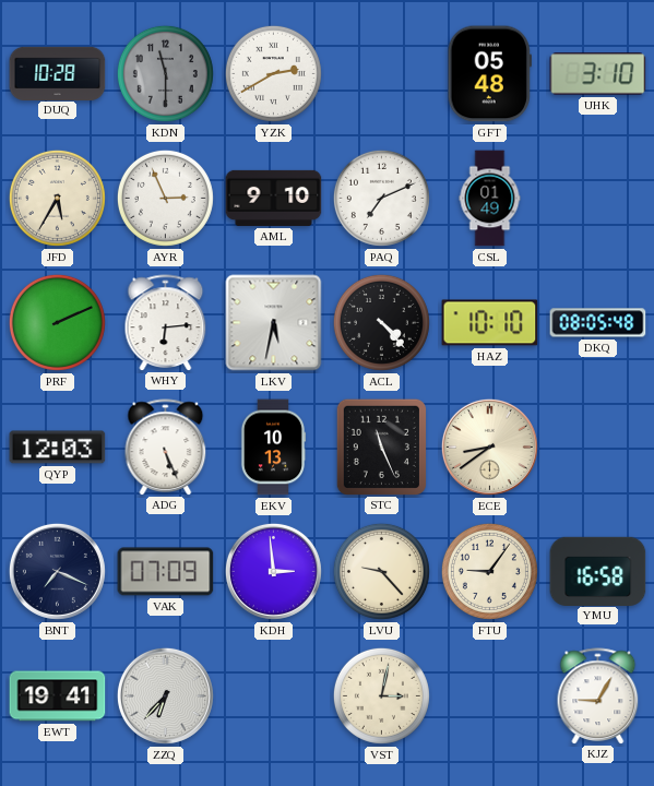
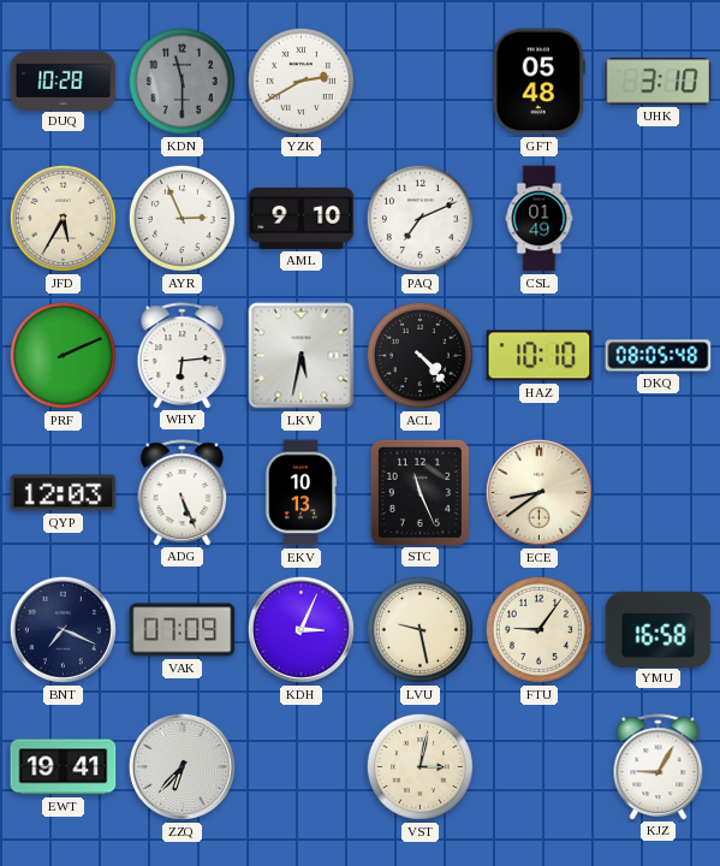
KDH: 2:59 -> 3:04 (301, 629)
LVU: 9:23 -> 9:28 (419, 629)
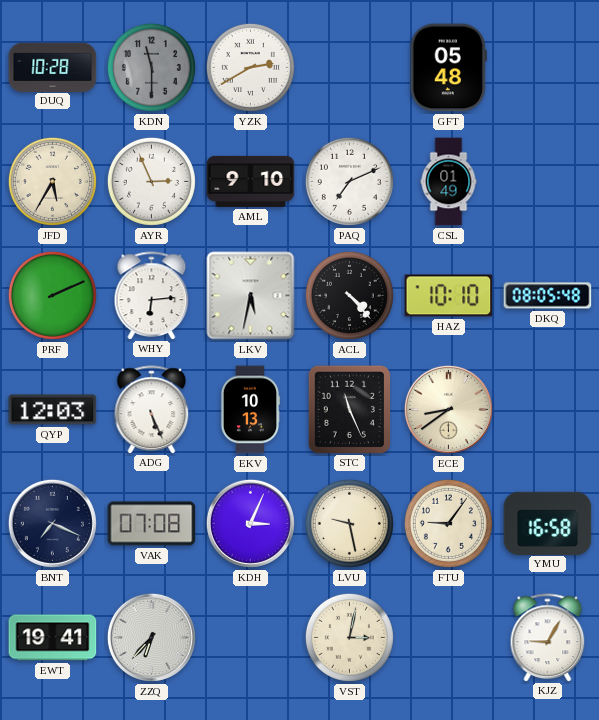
UHK: 3:10 -> none (659, 82)
VAK: 07:09 -> 07:08 (152, 524)
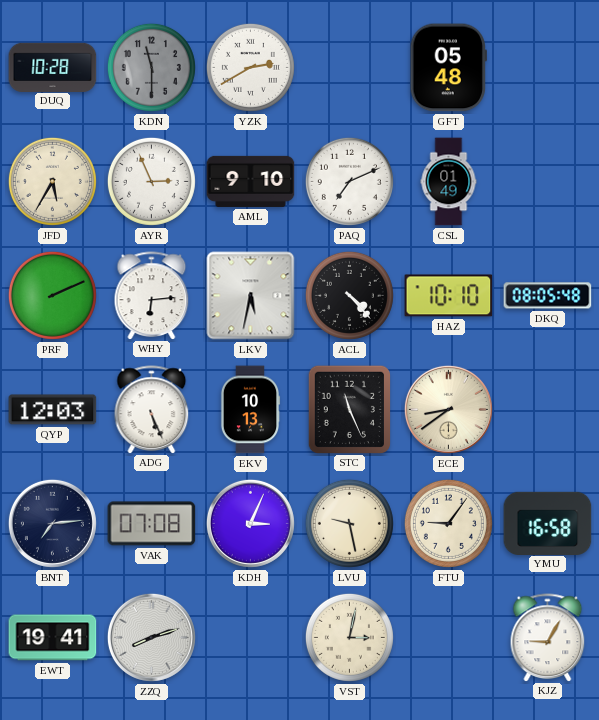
BNT: 7:19 -> 7:14 (52, 523)
ZZQ: 6:37 -> 8:12 (151, 637)
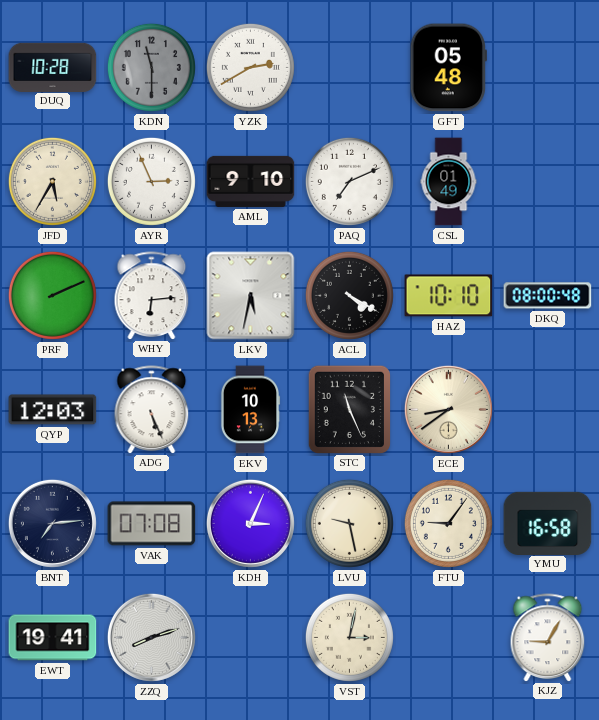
ACL: 4:23 -> 4:20 (349, 295)
DKQ: 08:05 -> 08:00 (548, 296)
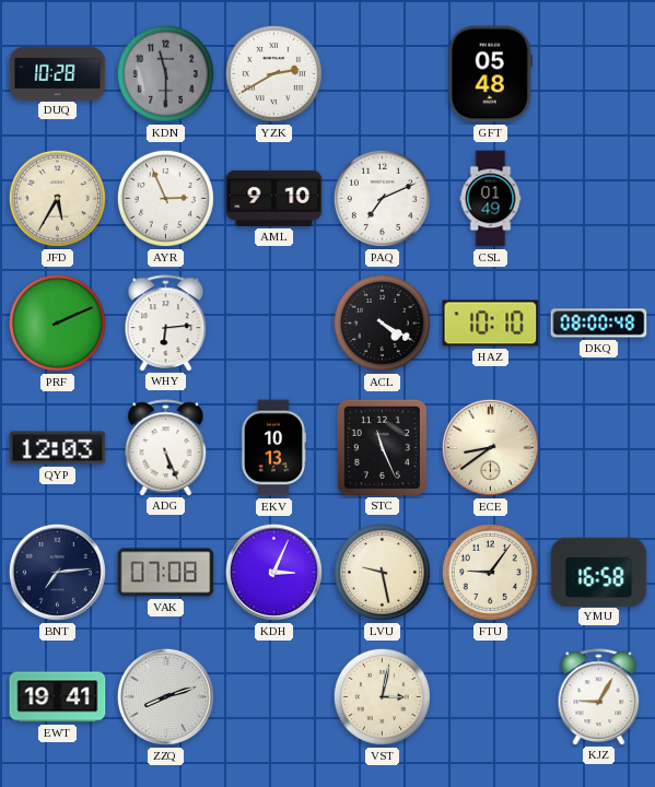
LKV: 5:32 -> none (251, 296)
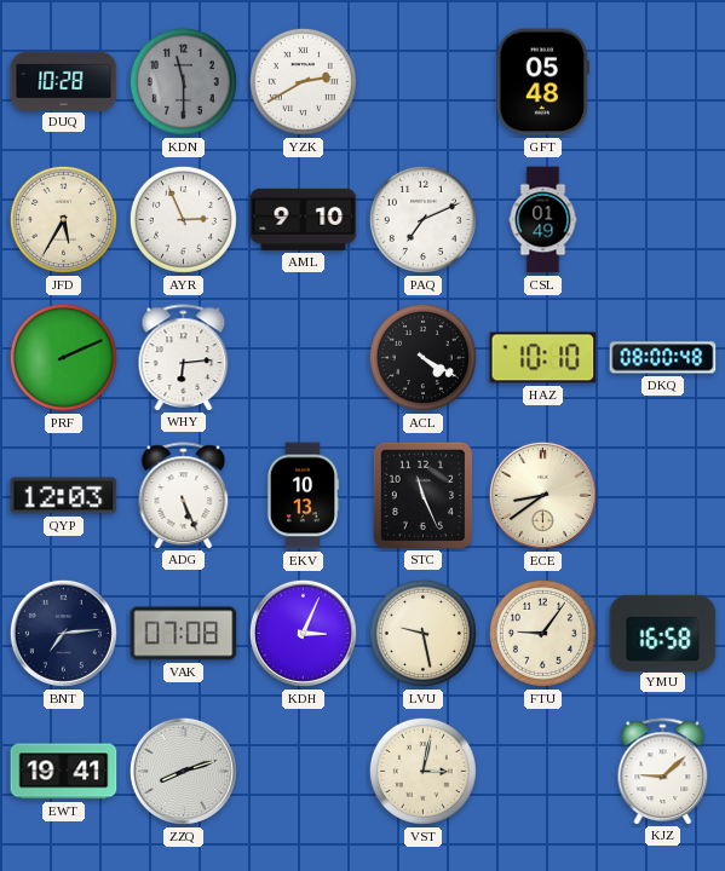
KJZ: 9:05 -> 9:08 (663, 771)
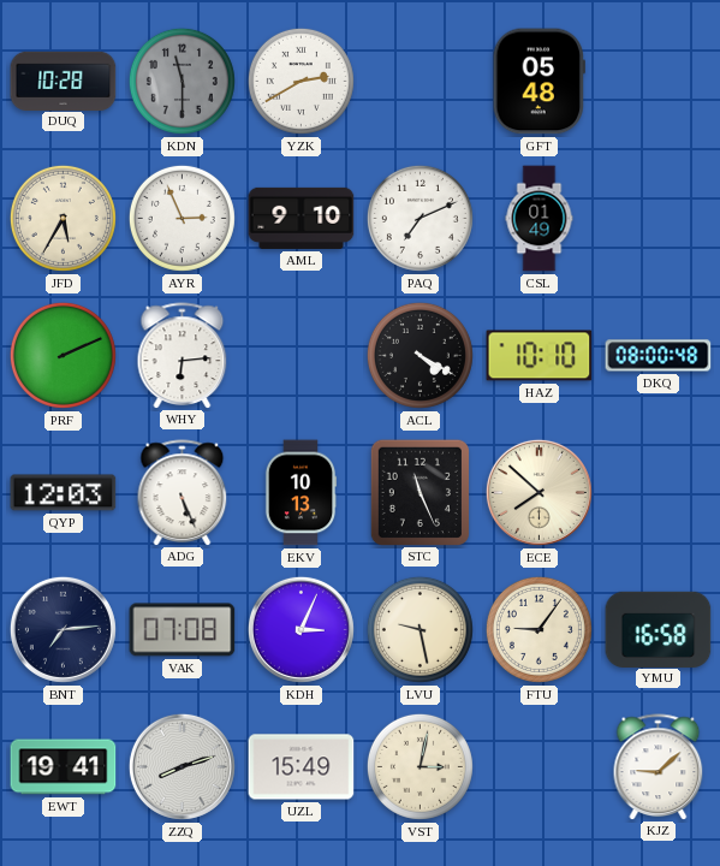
ECE: 8:39 -> 7:52 (538, 492)
UZL: none -> 15:49 (302, 767)
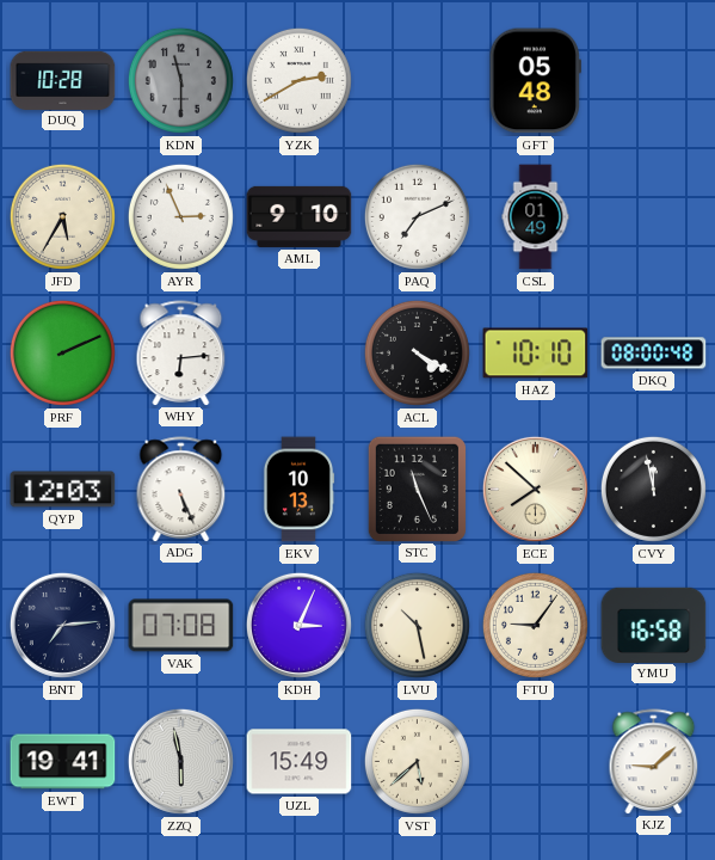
CVY: none -> 11:58 (653, 489)
LVU: 9:28 -> 10:28 (417, 625)
ZZQ: 8:12 -> 5:58 (180, 761)
VST: 3:02 -> 5:38 (417, 761)
